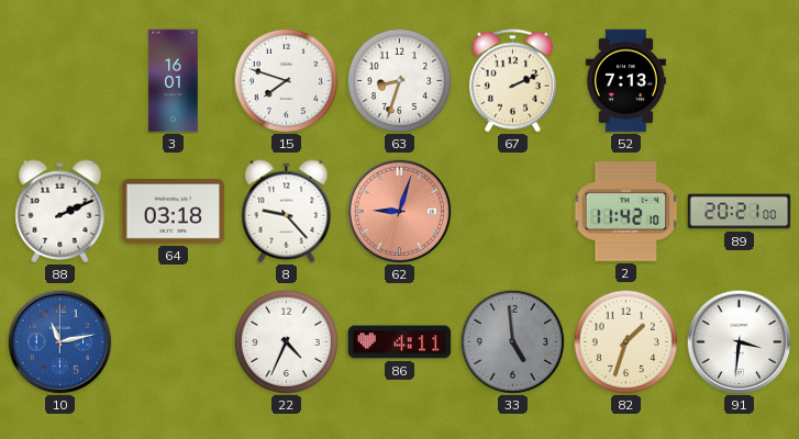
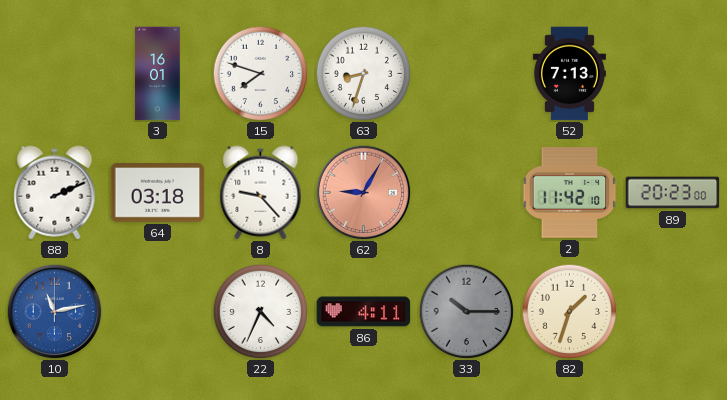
67: 2:11 -> none (512, 81)
62: 9:03 -> 9:05 (363, 192)
89: 20:21 -> 20:23 (673, 193)
33: 4:59 -> 10:15 (466, 311)
91: 3:31 -> none (739, 341)
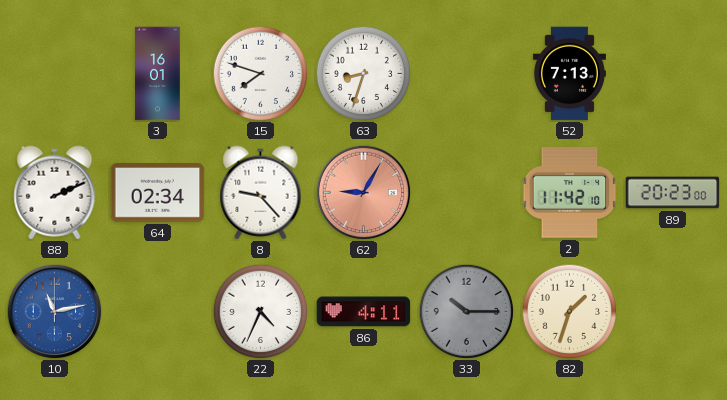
64: 03:18 -> 02:34 (158, 193)
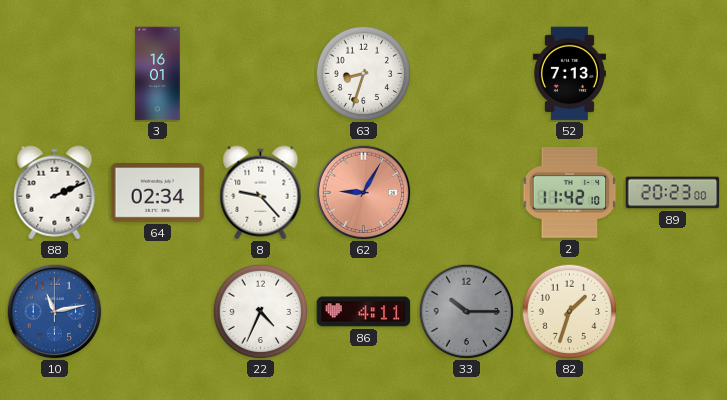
15: 7:48 -> none (260, 73)
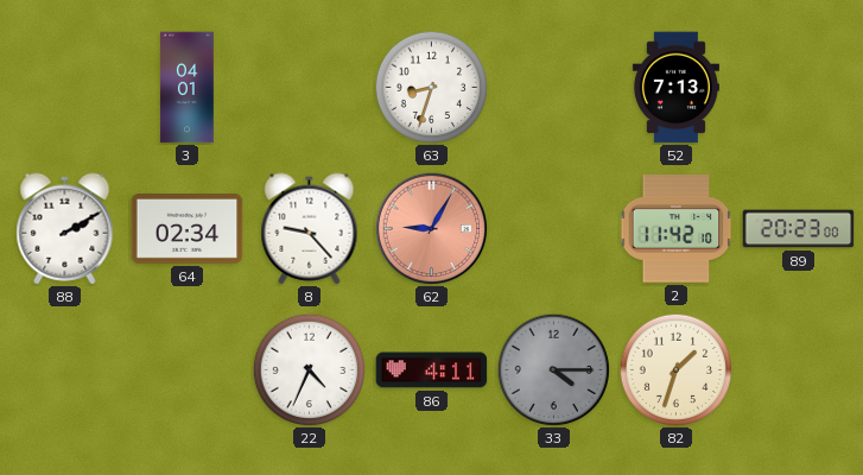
3: 16:01 -> 04:01 (188, 88)
88: 2:11 -> 2:10 (65, 229)
10: 11:13 -> none (54, 311)
33: 10:15 -> 4:15 (553, 369)
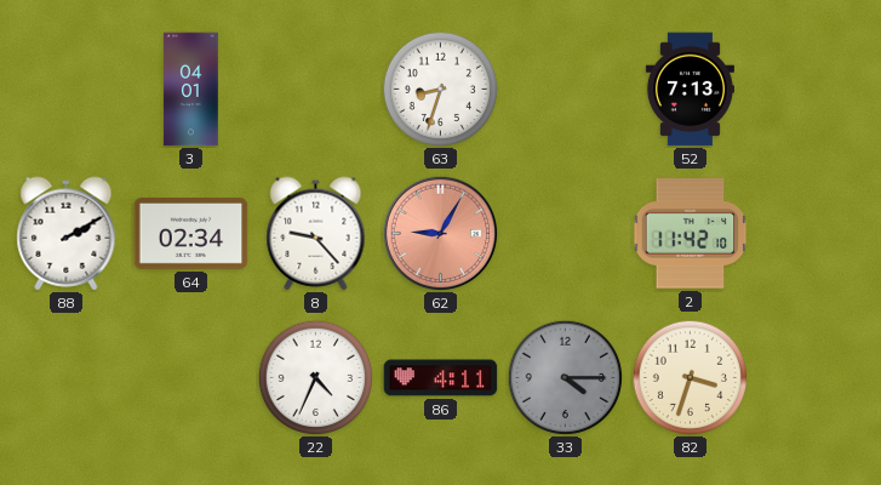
89: 20:23 -> none (799, 229)
82: 1:33 -> 3:33 (690, 377)
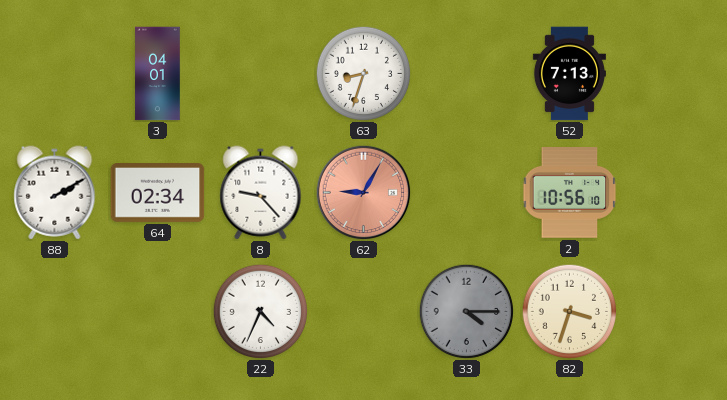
2: 11:42 -> 10:56 (570, 193)
86: 4:11 -> none (441, 378)
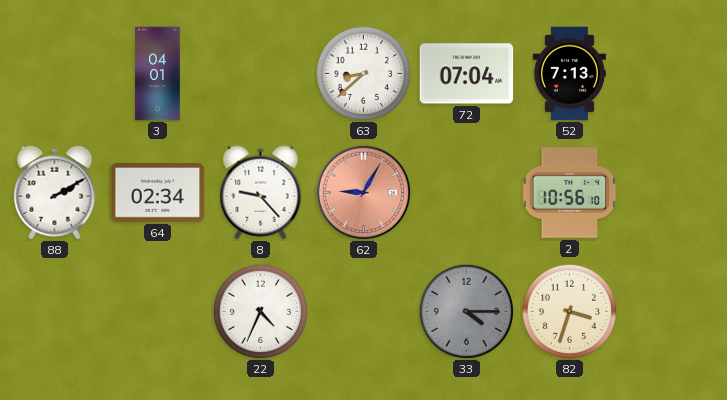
63: 8:33 -> 8:38 (363, 73)
72: none -> 07:04 (467, 74)
